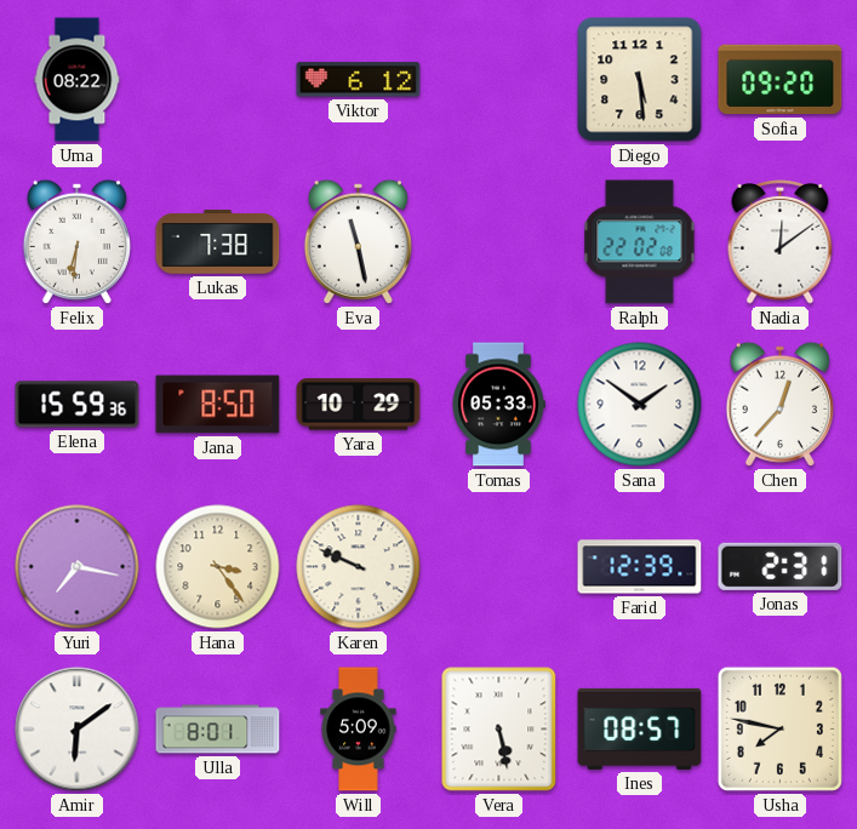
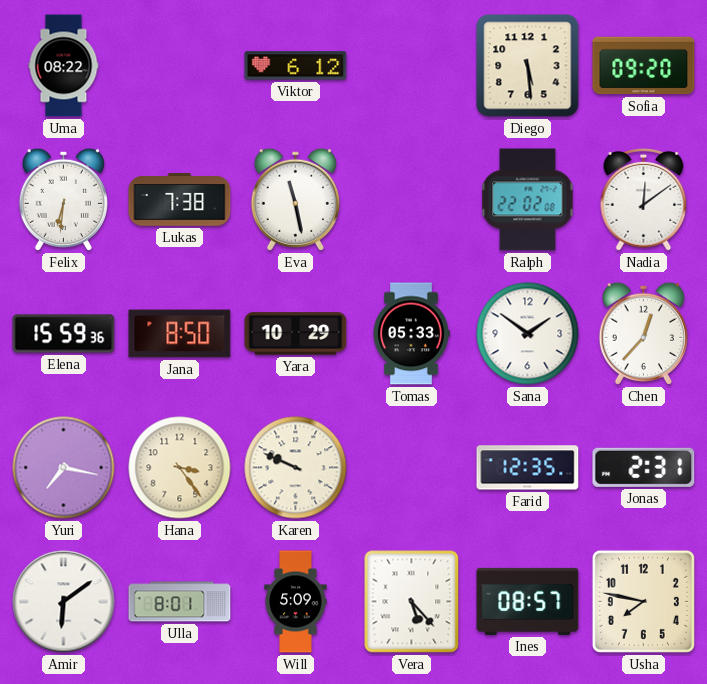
Farid: 12:39 -> 12:35 (528, 468)
Vera: 5:28 -> 5:23 (412, 602)
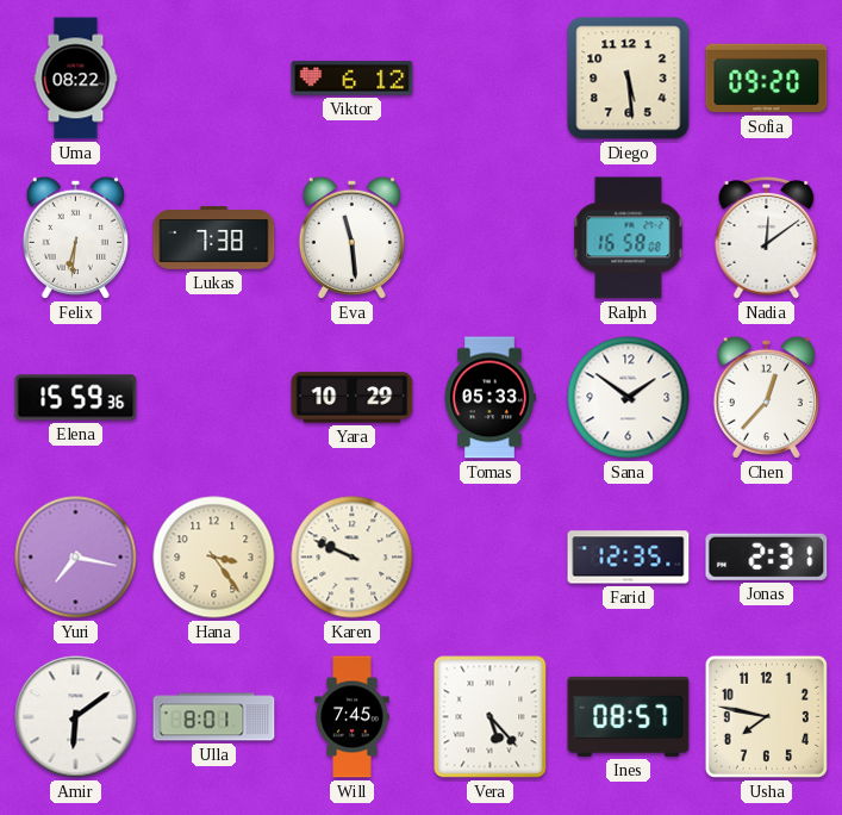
Eva: 11:28 -> 11:29 (351, 237)
Ralph: 22:02 -> 16:58 (629, 238)
Jana: 8:50 -> none (180, 334)
Will: 5:09 -> 7:45 (353, 717)
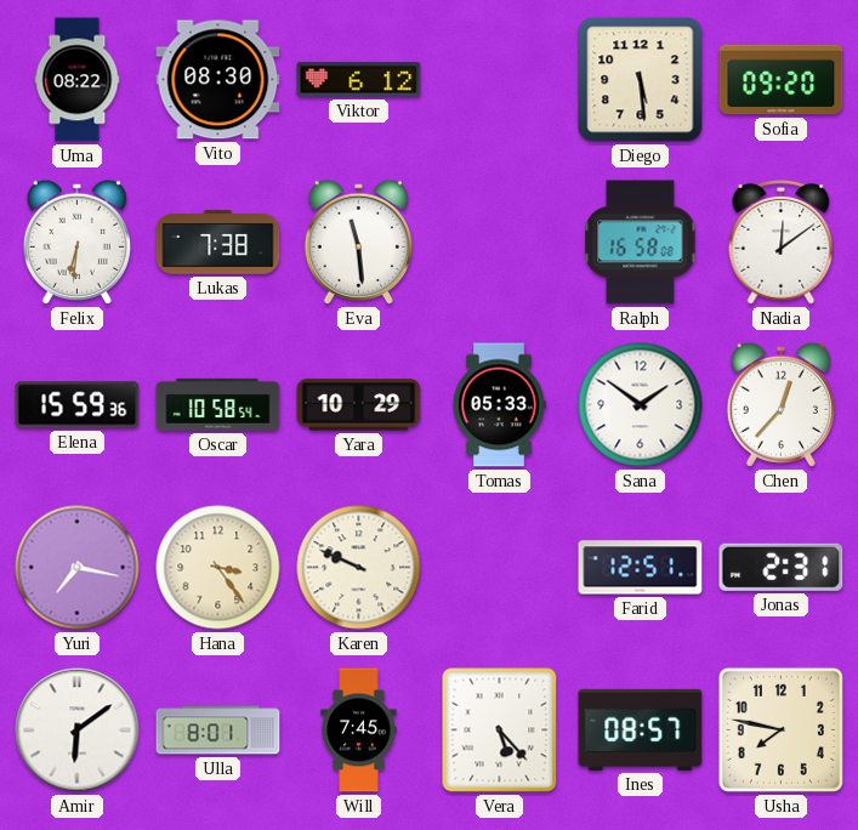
Vito: none -> 08:30 (218, 80)
Oscar: none -> 10:58 (218, 404)
Farid: 12:35 -> 12:51 (641, 568)
